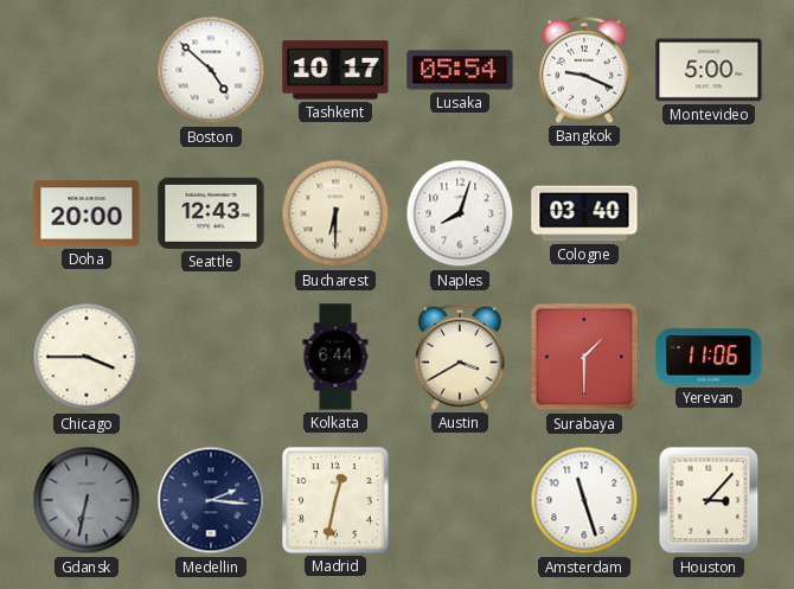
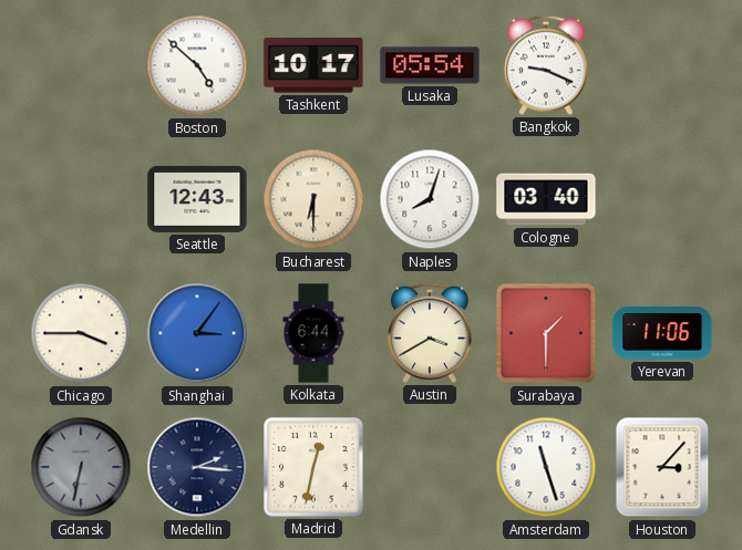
Montevideo: 5:00 -> none (709, 70)
Doha: 20:00 -> none (87, 213)
Shanghai: none -> 3:06 (197, 333)
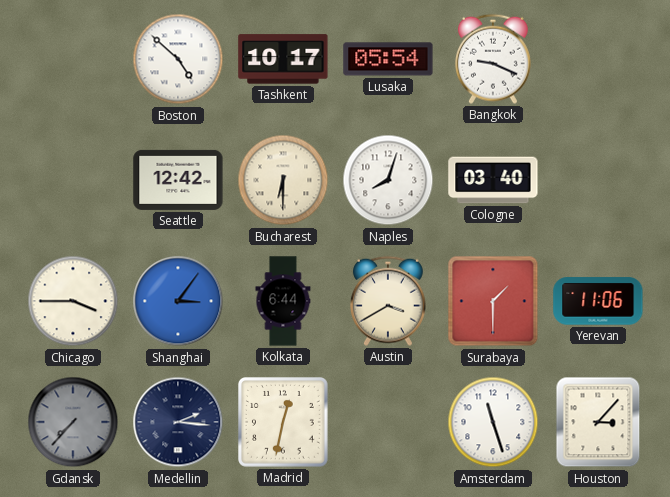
Seattle: 12:43 -> 12:42 (178, 180)
Gdansk: 6:32 -> 7:37 (73, 422)
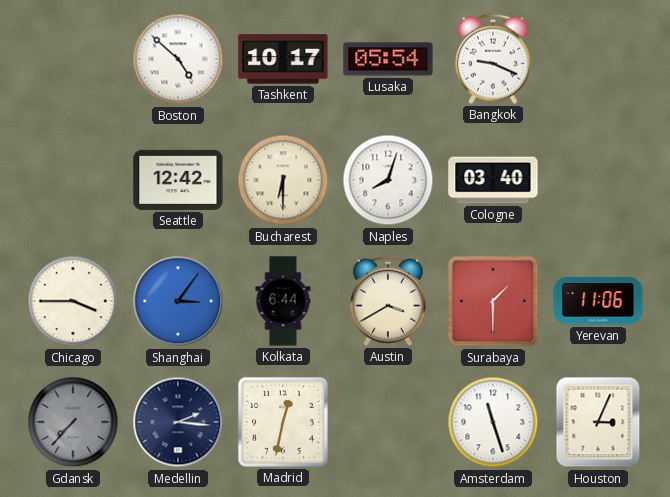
Houston: 3:07 -> 3:04 (598, 422)
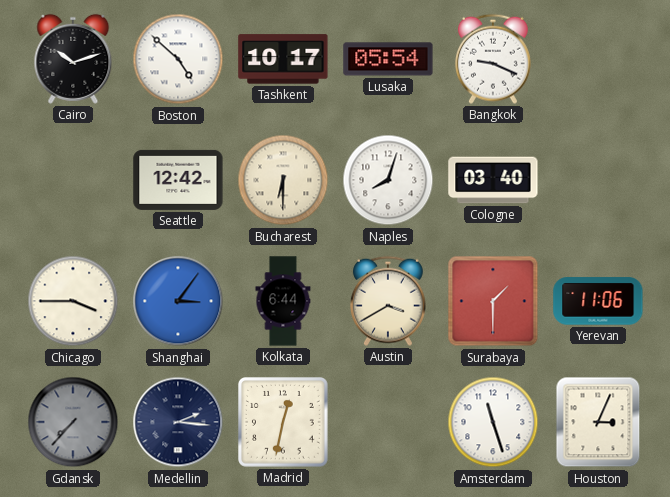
Cairo: none -> 10:12 (73, 59)
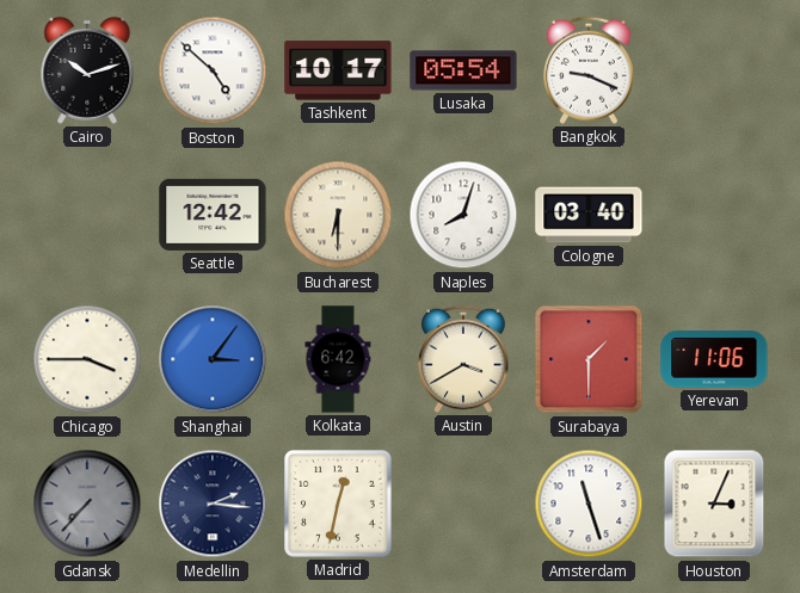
Kolkata: 6:44 -> 6:42 (338, 359)
